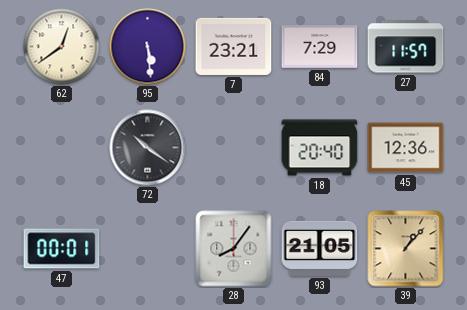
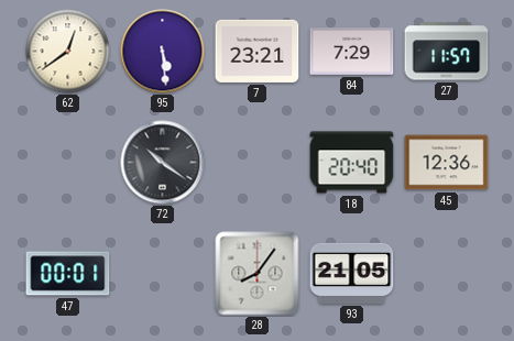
39: 1:07 -> none (406, 249)
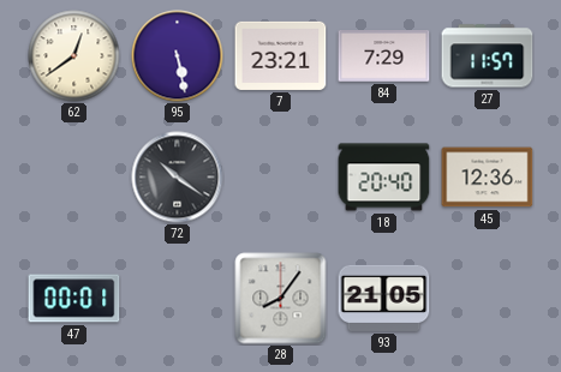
95: 5:29 -> 5:28 (178, 56)
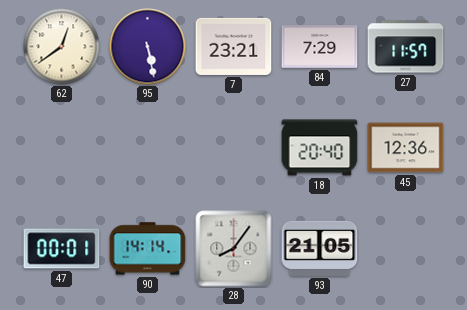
72: 10:21 -> none (178, 178)
90: none -> 14:14 (148, 249)
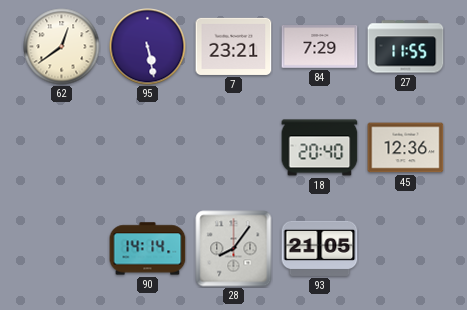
27: 11:57 -> 11:55 (406, 47)
47: 00:01 -> none (62, 249)
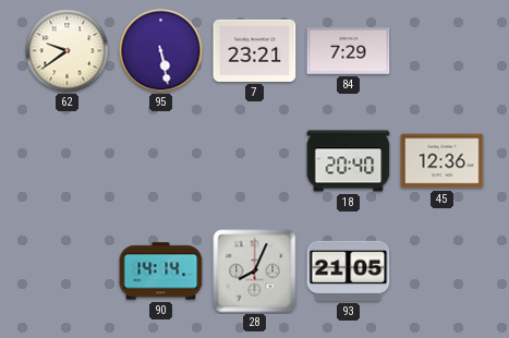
62: 12:39 -> 9:39 (68, 51)
27: 11:55 -> none (406, 47)
28: 8:06 -> 8:04 (255, 271)
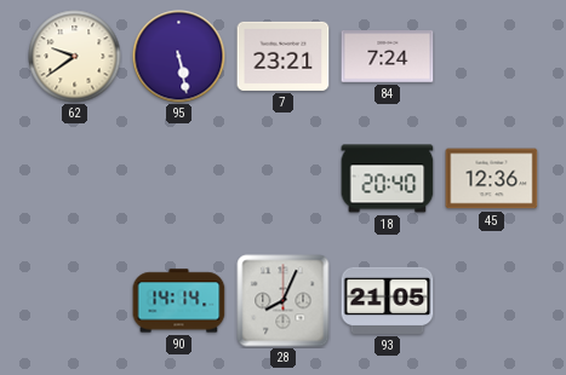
84: 7:29 -> 7:24 (388, 57)
